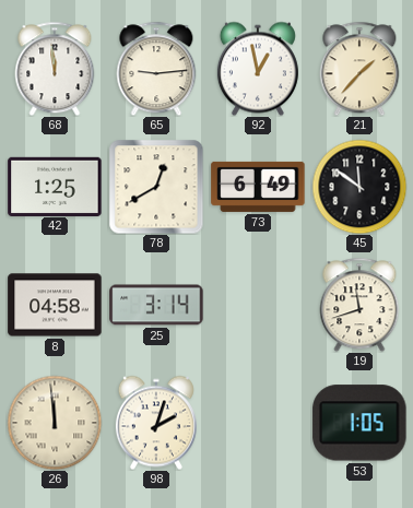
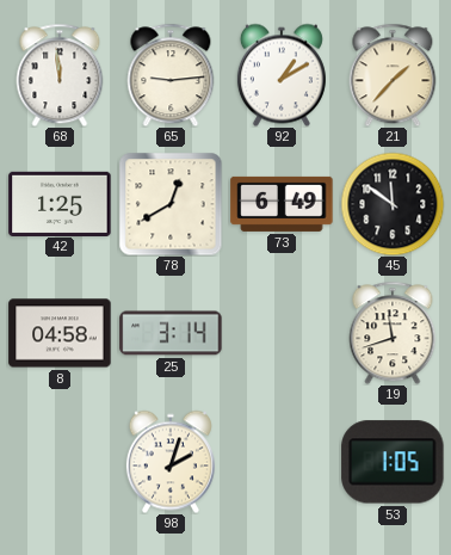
92: 12:58 -> 1:10 (282, 75)
26: 11:59 -> none (55, 423)
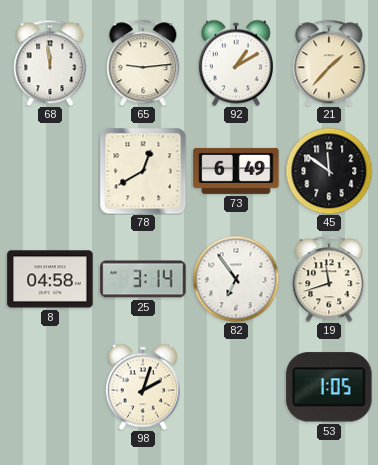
42: 1:25 -> none (60, 203)
82: none -> 6:54 (236, 279)
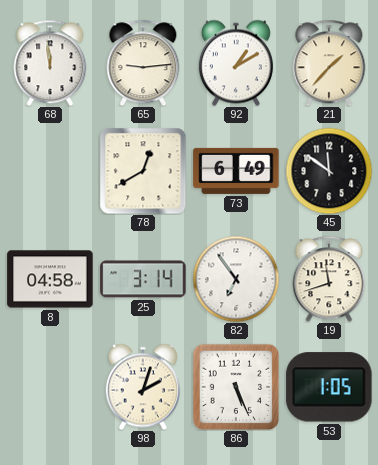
86: none -> 5:26 (235, 386)
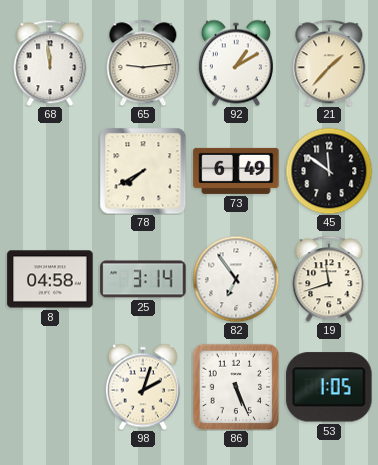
78: 12:40 -> 7:40 (143, 171)
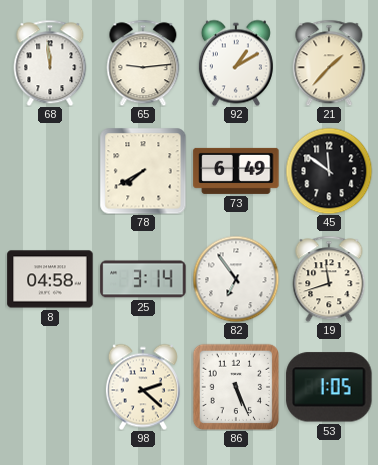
98: 2:03 -> 2:22 (143, 387)
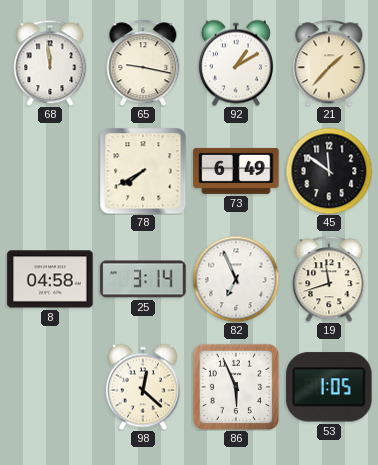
65: 9:14 -> 9:17 (143, 63)
82: 6:54 -> 6:56 (236, 279)
98: 2:22 -> 12:22 (143, 387)
86: 5:26 -> 5:56 (235, 386)
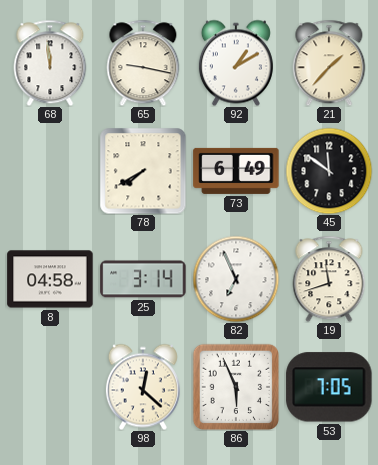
53: 1:05 -> 7:05 (329, 387)
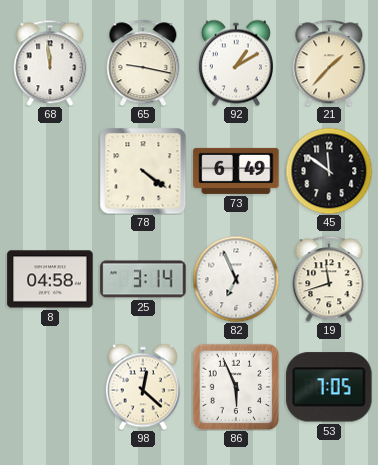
78: 7:40 -> 4:21 (143, 171)
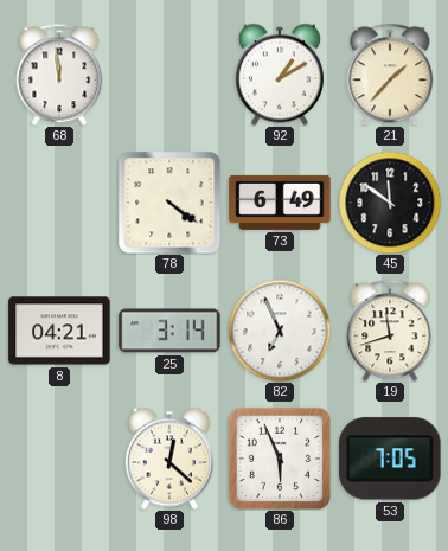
65: 9:17 -> none (143, 63)
8: 04:58 -> 04:21 (59, 331)
